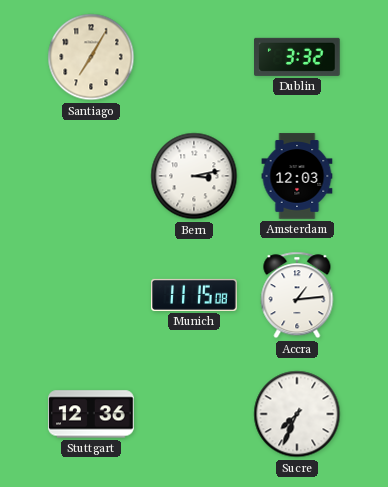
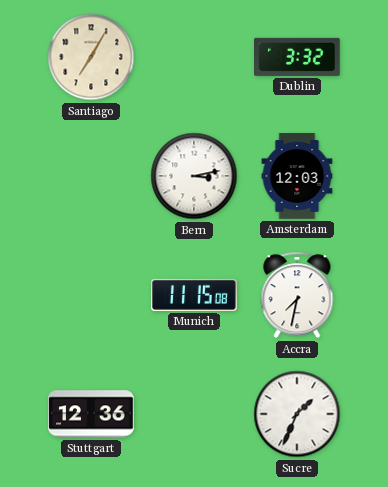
Accra: 1:14 -> 7:32 (297, 295)
Sucre: 7:34 -> 1:34 (297, 414)
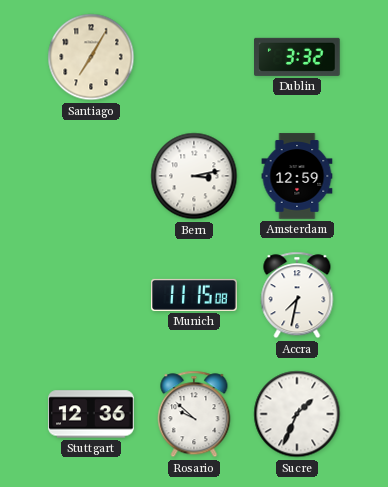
Amsterdam: 12:03 -> 12:59 (297, 176)
Rosario: none -> 9:52 (194, 414)
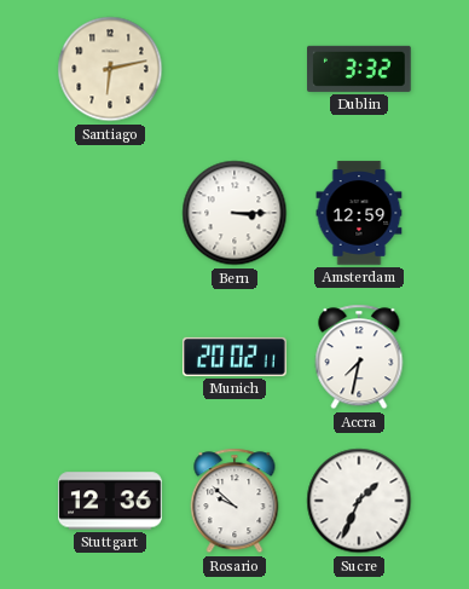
Santiago: 7:05 -> 6:13 (110, 69)
Bern: 3:13 -> 3:15 (234, 213)
Munich: 11:15 -> 20:02 (234, 357)
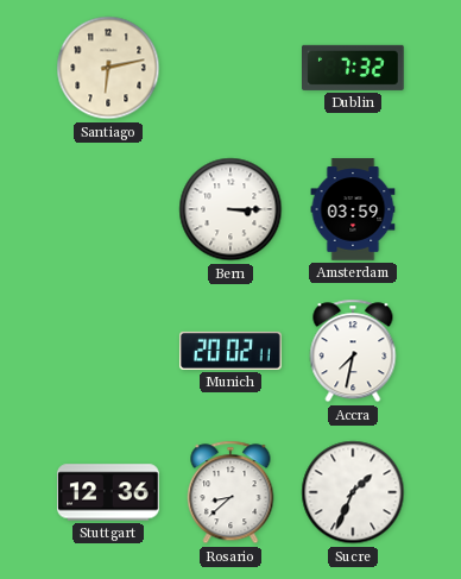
Dublin: 3:32 -> 7:32 (354, 68)
Amsterdam: 12:59 -> 03:59 (353, 209)
Rosario: 9:52 -> 8:38 (230, 492)
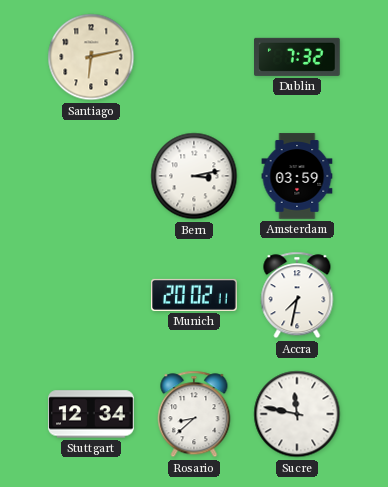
Bern: 3:15 -> 3:13 (194, 176)
Stuttgart: 12:36 -> 12:34 (91, 414)
Sucre: 1:34 -> 11:47 (297, 414)
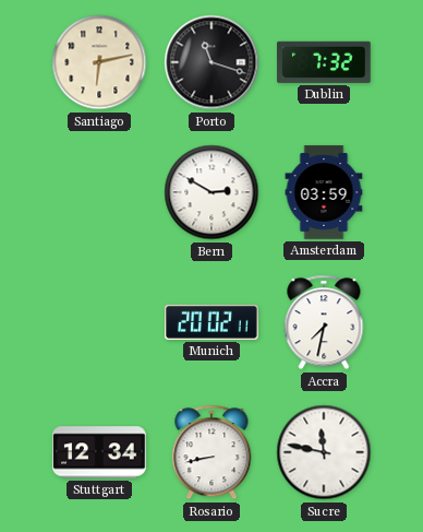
Porto: none -> 11:18 (211, 62)
Bern: 3:13 -> 2:50 (211, 192)
Rosario: 8:38 -> 8:43 (211, 452)
